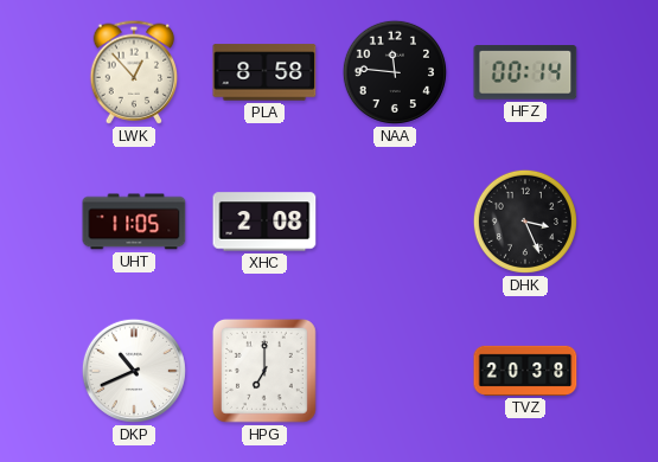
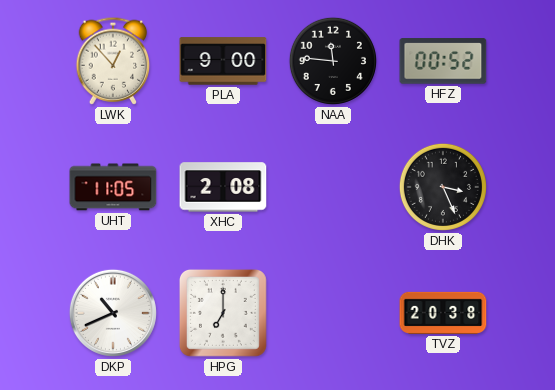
PLA: 8:58 -> 9:00 (223, 61)
HFZ: 00:14 -> 00:52 (443, 61)
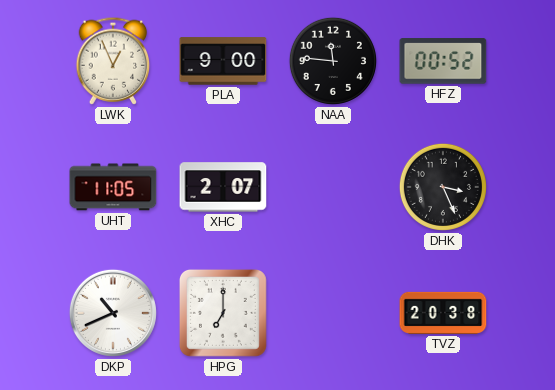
LWK: 12:53 -> 12:56 (113, 61)
XHC: 2:08 -> 2:07 (223, 187)
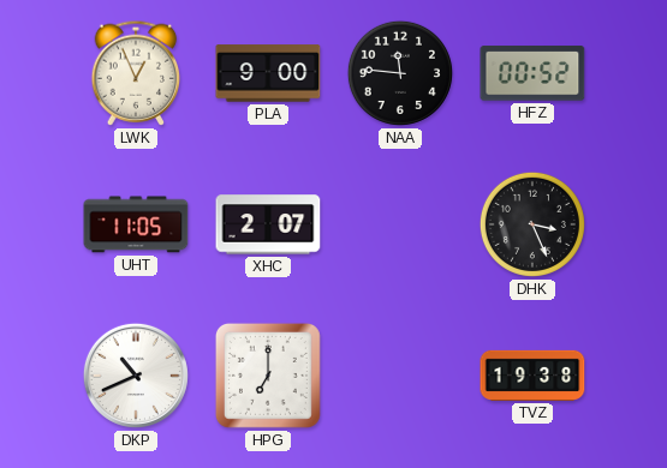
TVZ: 20:38 -> 19:38 (532, 376)
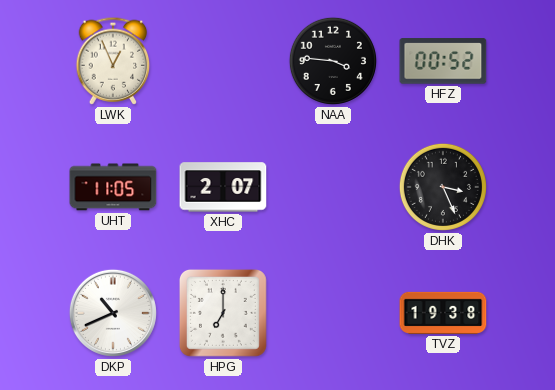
PLA: 9:00 -> none (268, 73)
NAA: 11:46 -> 3:46 (333, 61)
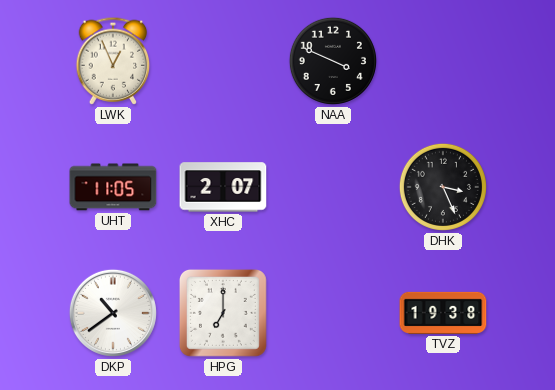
NAA: 3:46 -> 3:49 (333, 61)
HFZ: 00:52 -> none (443, 61)
DKP: 10:41 -> 10:39 (113, 313)
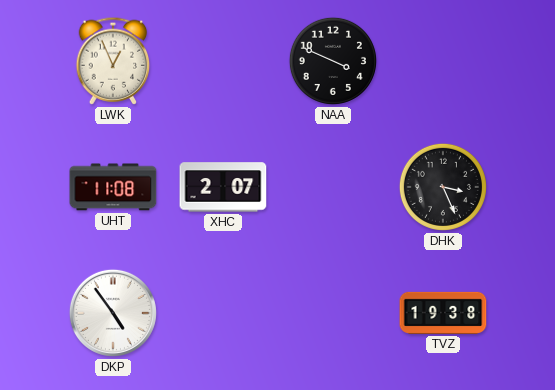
UHT: 11:05 -> 11:08 (113, 187)
DKP: 10:39 -> 4:54 (113, 313)
HPG: 7:00 -> none (223, 313)
